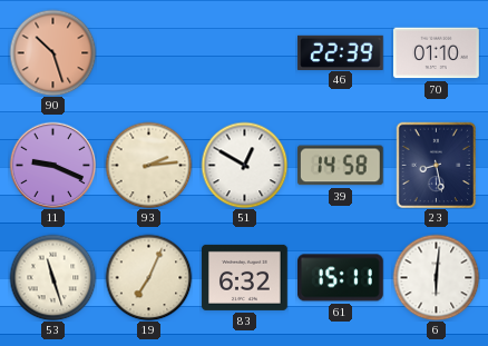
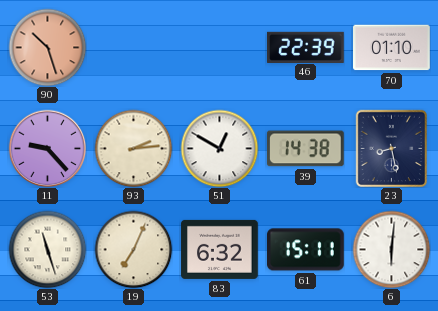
11: 9:19 -> 9:23 (47, 148)
39: 14:58 -> 14:38 (305, 149)
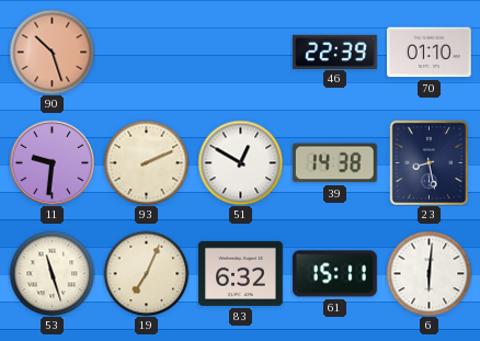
11: 9:23 -> 9:31 (52, 162)
93: 2:14 -> 2:11 (146, 162)
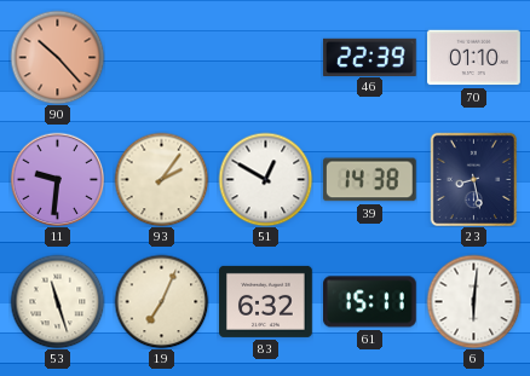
90: 10:27 -> 10:23 (57, 57)
93: 2:11 -> 2:06 (161, 179)
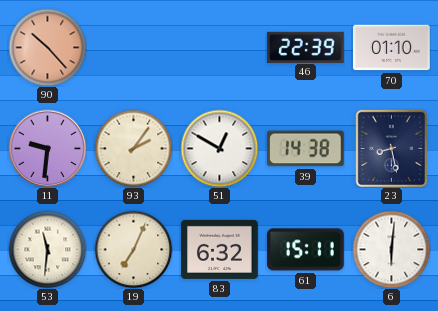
53: 11:27 -> 11:31 (47, 249)
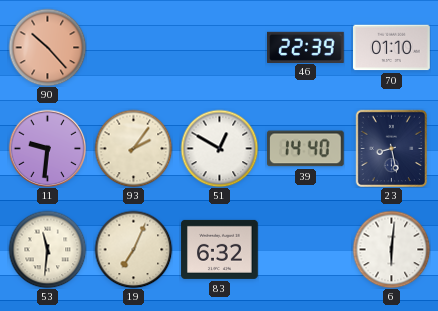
39: 14:38 -> 14:40 (305, 149)
61: 15:11 -> none (306, 250)
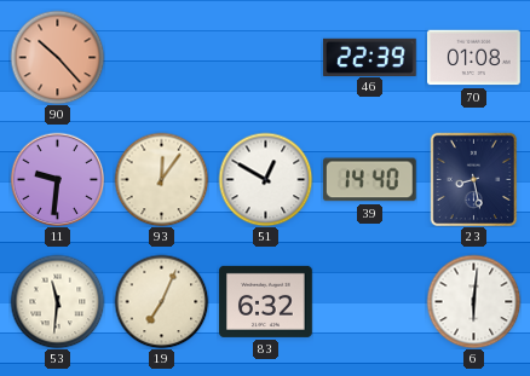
70: 01:10 -> 01:08 (474, 58)
93: 2:06 -> 12:06 (161, 179)
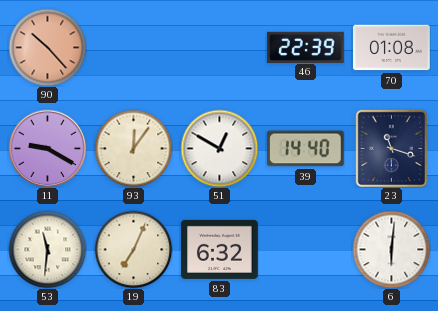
11: 9:31 -> 9:20 (47, 148)
23: 8:28 -> 11:18 (392, 148)
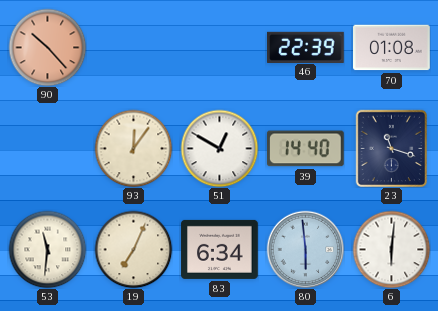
11: 9:20 -> none (47, 148)
83: 6:32 -> 6:34 (220, 249)
80: none -> 5:59 (305, 249)
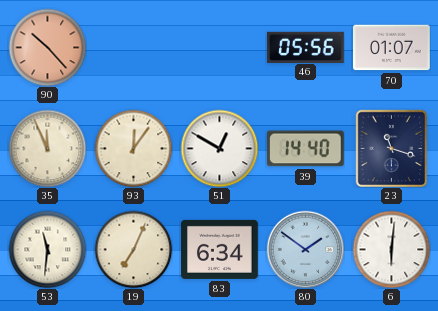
46: 22:39 -> 05:56 (306, 47)
70: 01:08 -> 01:07 (392, 48)
35: none -> 11:56 (47, 148)
80: 5:59 -> 1:51 (305, 249)
